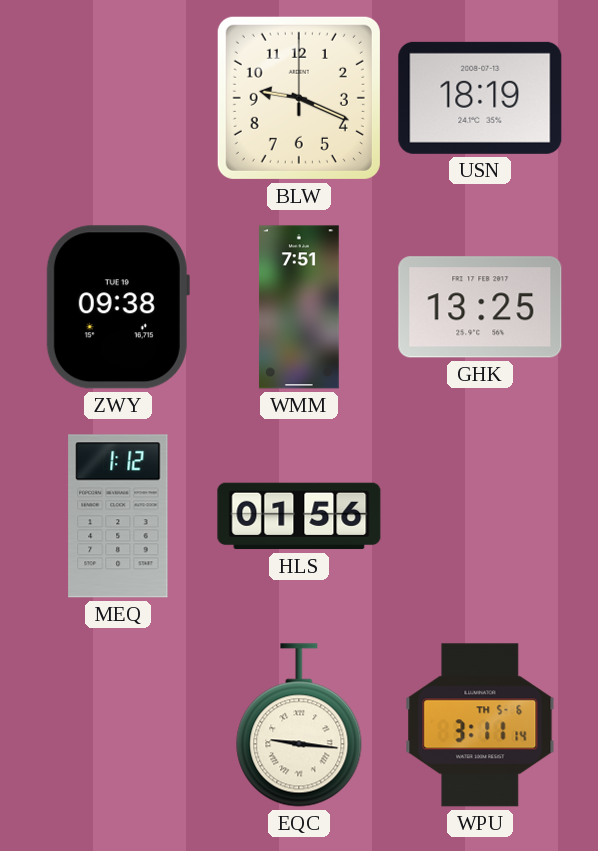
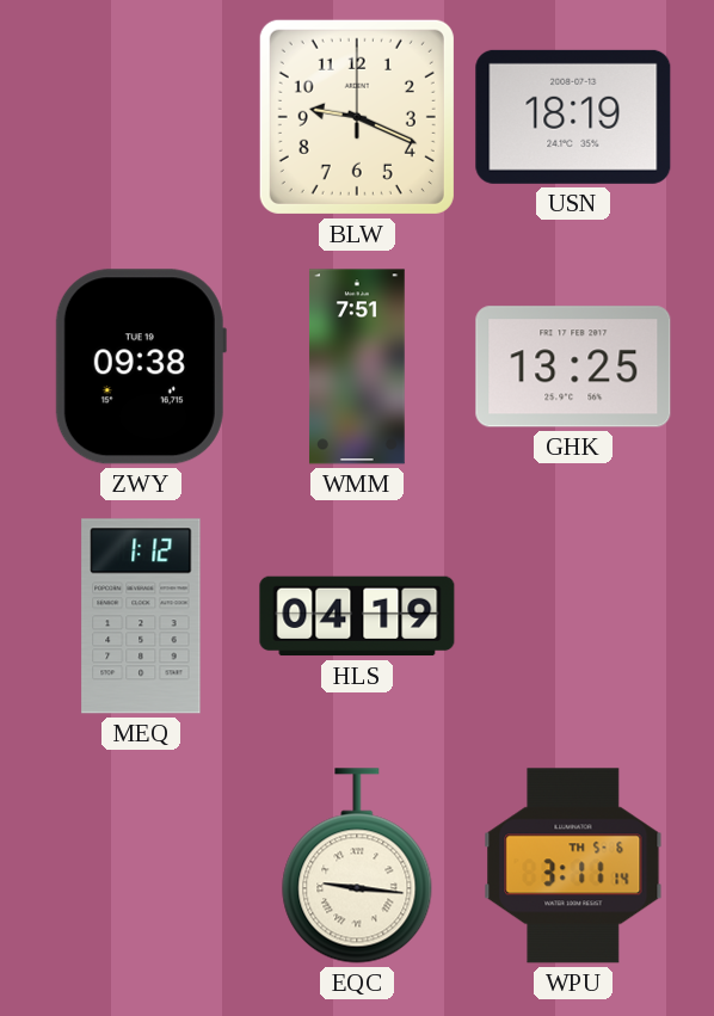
HLS: 01:56 -> 04:19 (357, 616)
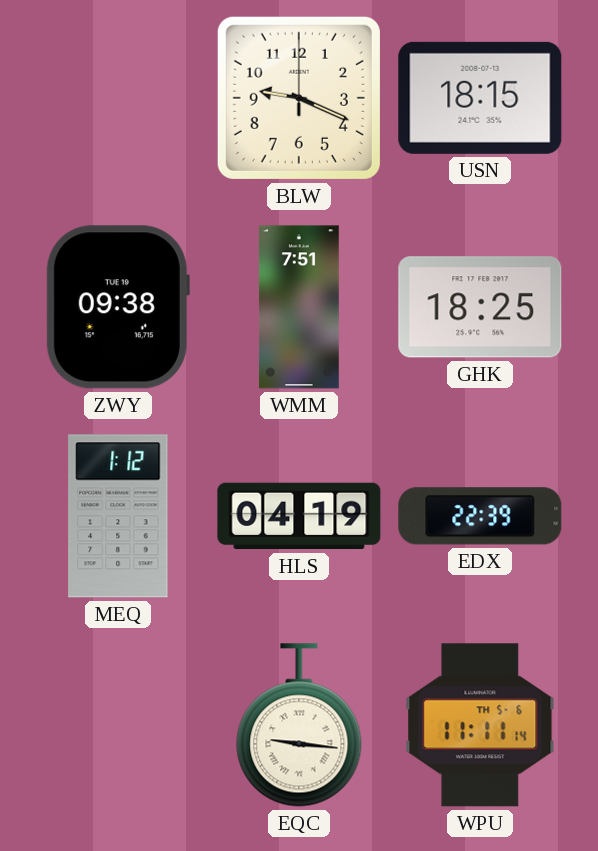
USN: 18:19 -> 18:15 (480, 98)
GHK: 13:25 -> 18:25 (480, 307)
EDX: none -> 22:39 (480, 516)
WPU: 3:11 -> 11:11 (480, 725)
